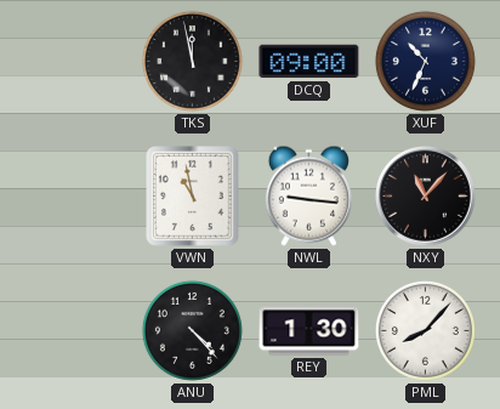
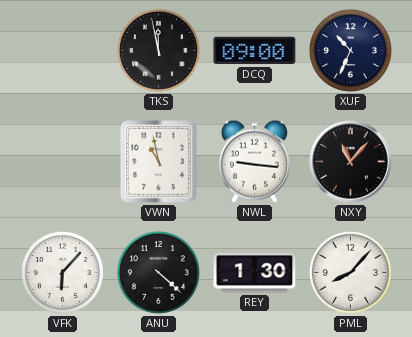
VFK: none -> 6:07 (62, 272)
ANU: 4:23 -> 4:22 (158, 272)
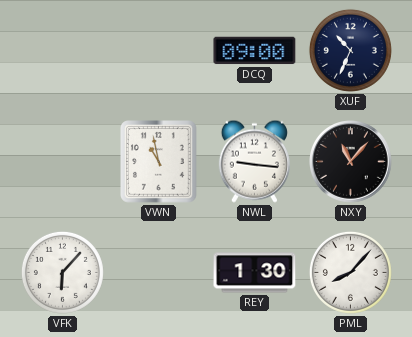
TKS: 11:58 -> none (158, 50)
ANU: 4:22 -> none (158, 272)
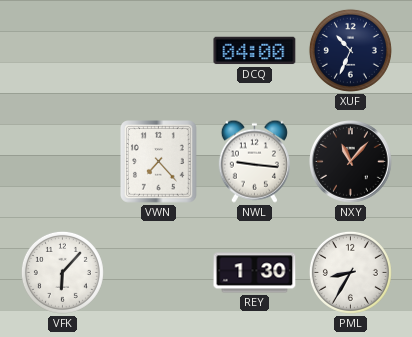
DCQ: 09:00 -> 04:00 (255, 51)
VWN: 10:58 -> 7:23 (159, 162)
PML: 8:07 -> 8:35 (350, 272)
